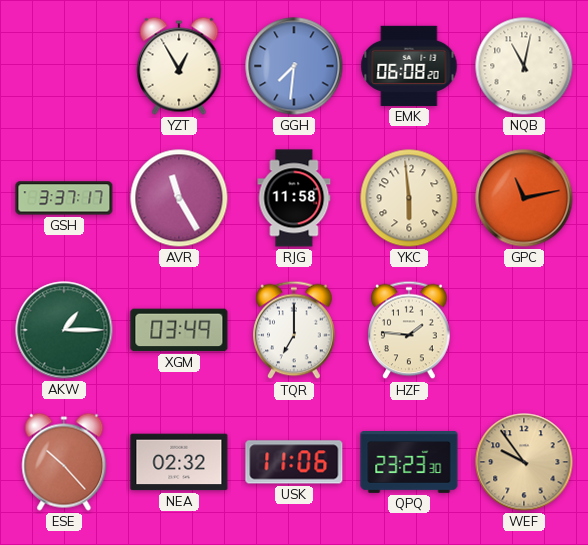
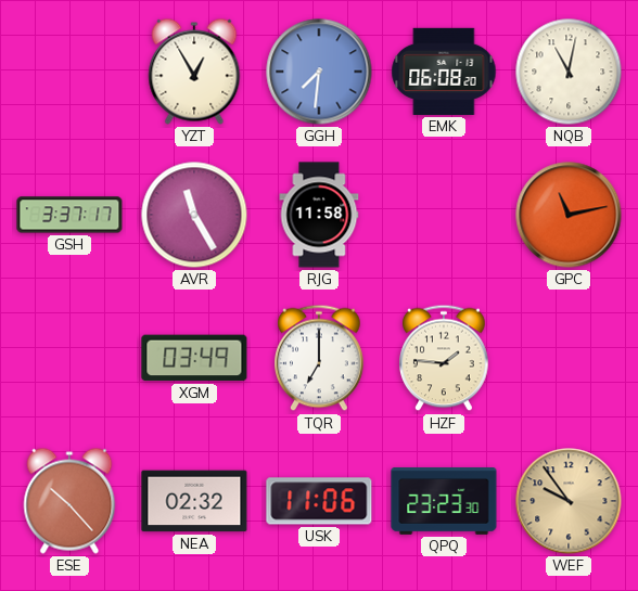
YKC: 5:59 -> none (409, 198)
AKW: 1:15 -> none (64, 330)
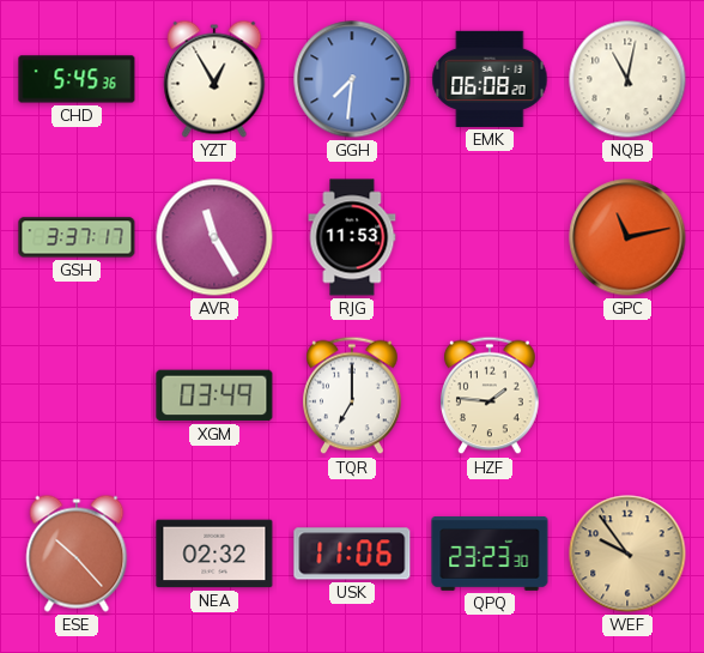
CHD: none -> 5:45 (77, 79)
RJG: 11:58 -> 11:53 (352, 237)
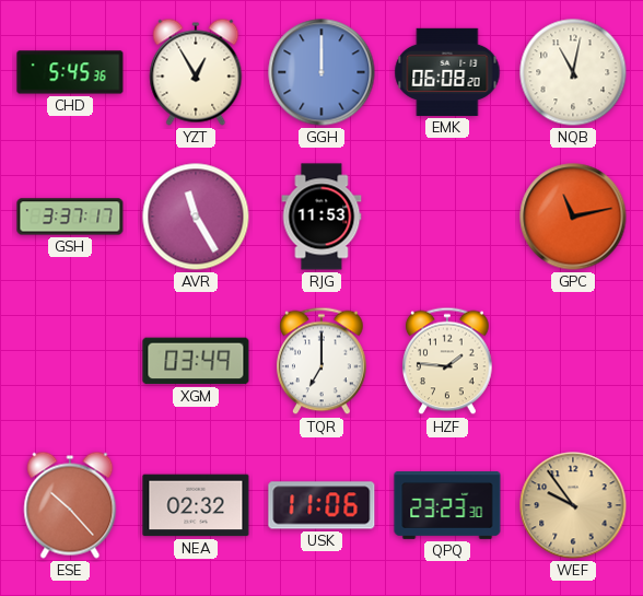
GGH: 7:31 -> 12:00 (321, 72)
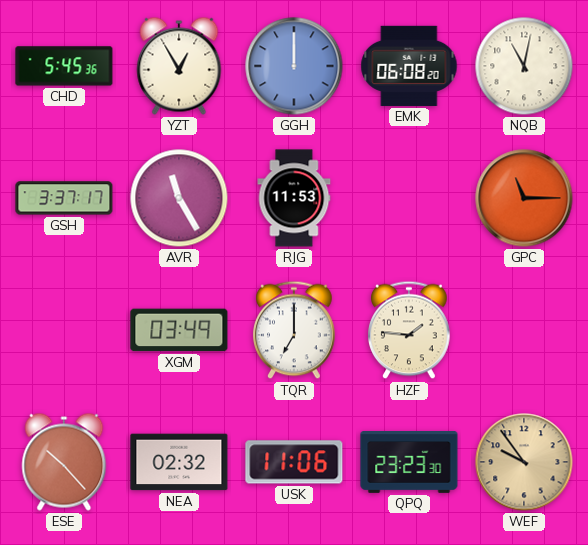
GPC: 11:13 -> 11:15 (524, 198)
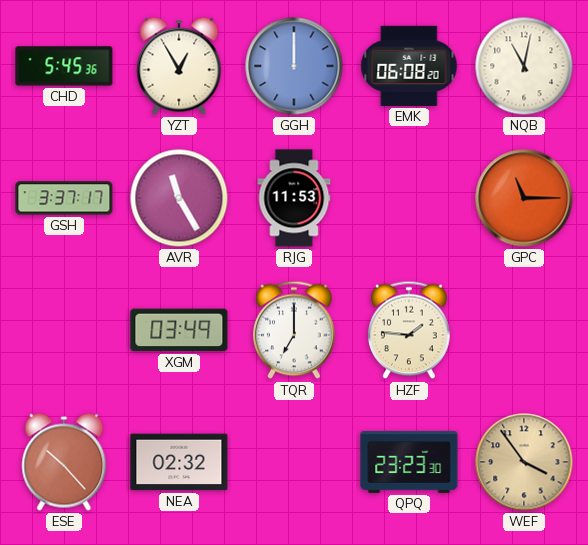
USK: 11:06 -> none (294, 462)
WEF: 9:54 -> 3:54 (524, 462)
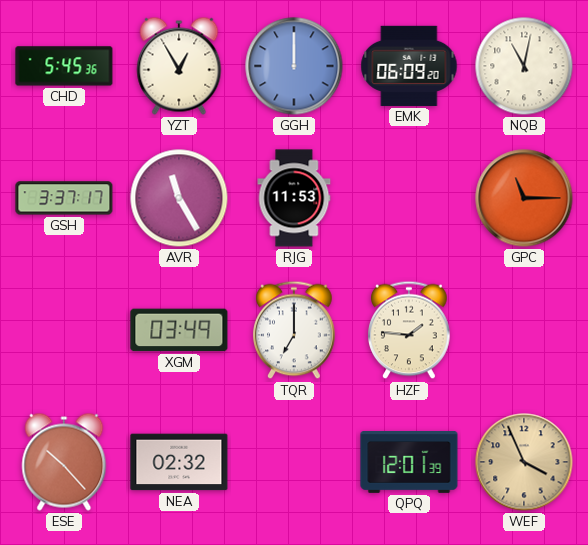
EMK: 06:08 -> 06:09 (409, 66)
QPQ: 23:23 -> 12:01 (409, 463)
WEF: 3:54 -> 3:56 (524, 462)
